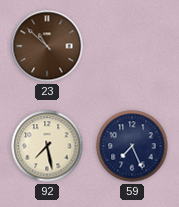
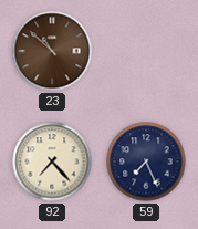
92: 7:28 -> 7:23 (52, 162)
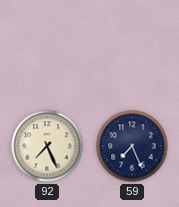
23: 10:52 -> none (52, 51)
92: 7:23 -> 7:26 (47, 146)
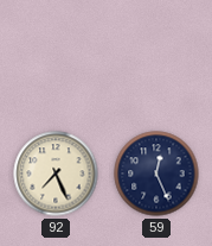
59: 7:26 -> 12:26 (156, 174)
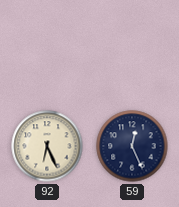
92: 7:26 -> 6:26 (47, 146)
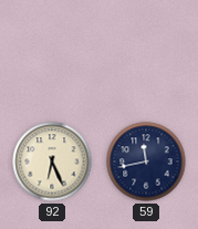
59: 12:26 -> 11:43 (146, 162)
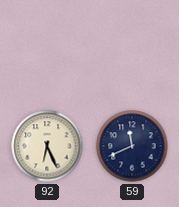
59: 11:43 -> 11:41 (132, 146)
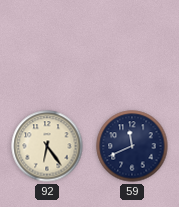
92: 6:26 -> 6:24 (47, 146)
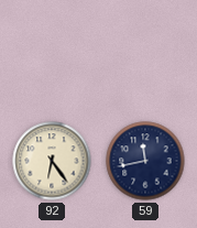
59: 11:41 -> 11:43 (145, 161)
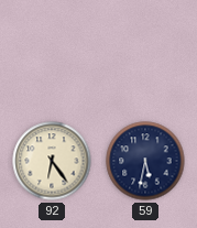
59: 11:43 -> 5:32 (145, 161)
